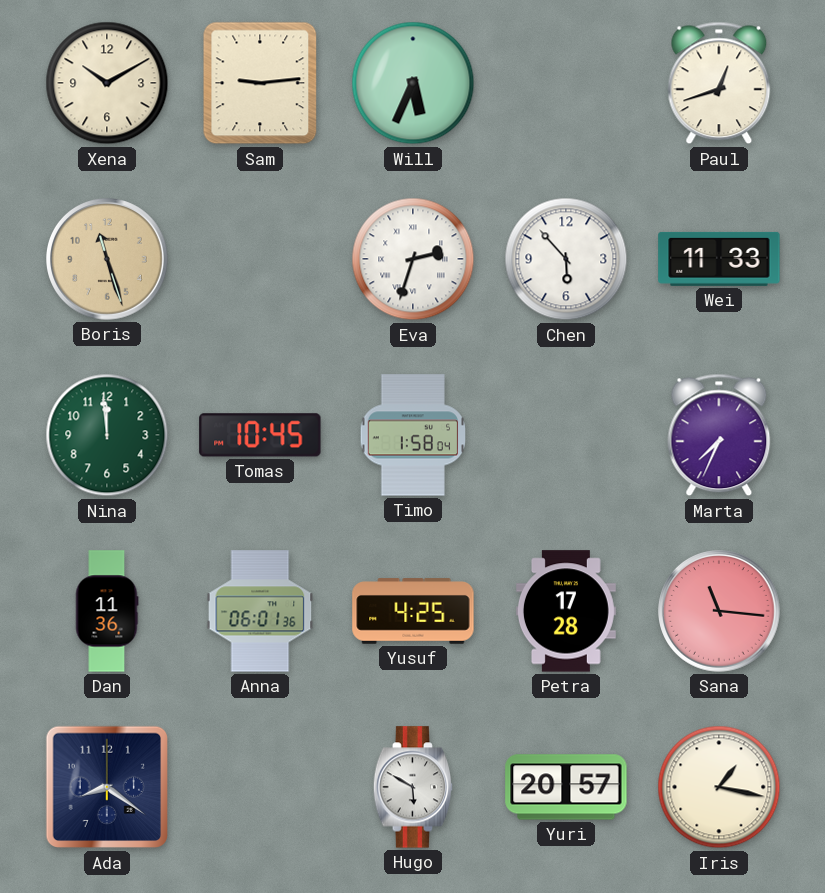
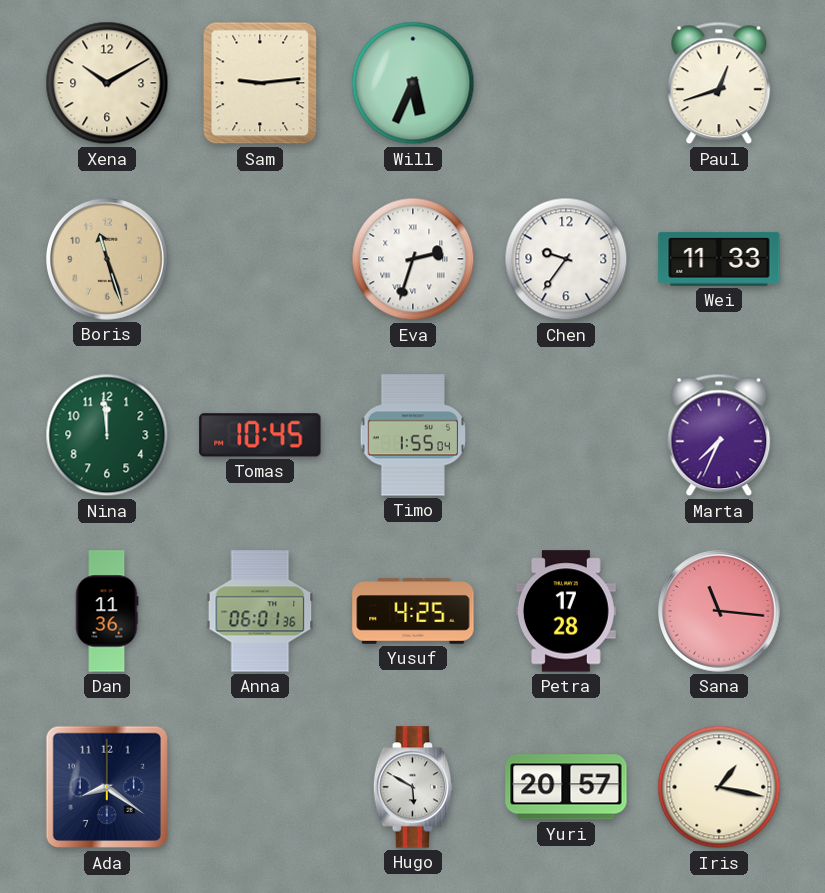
Chen: 5:53 -> 9:36 (566, 259)
Timo: 1:58 -> 1:55 (413, 435)
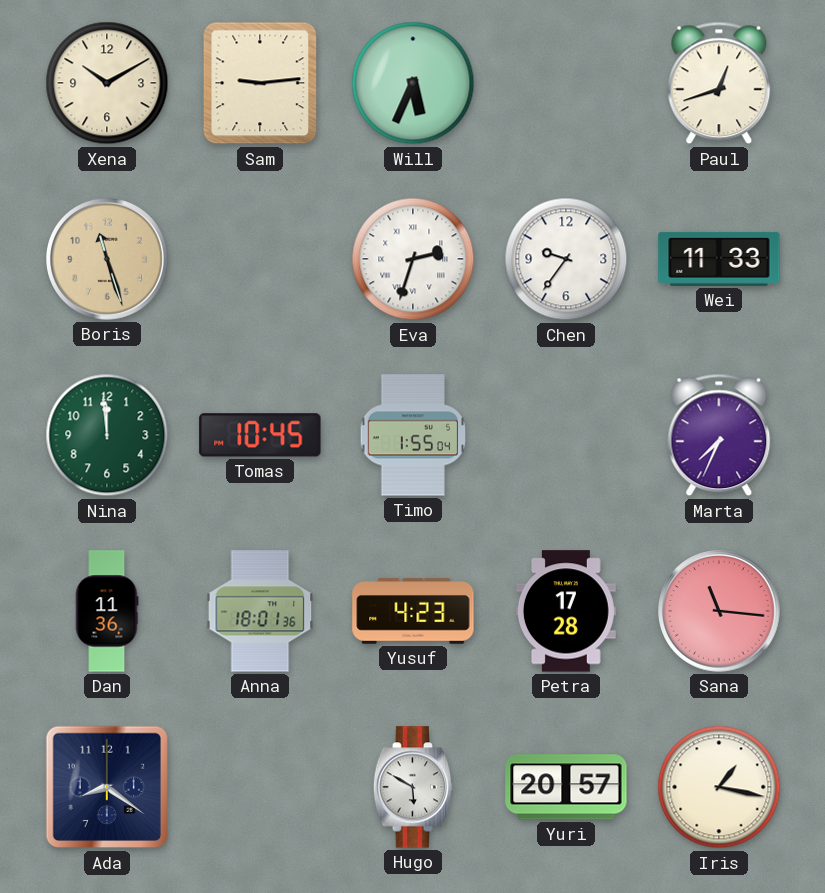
Anna: 06:01 -> 18:01 (260, 611)
Yusuf: 4:25 -> 4:23 (413, 611)
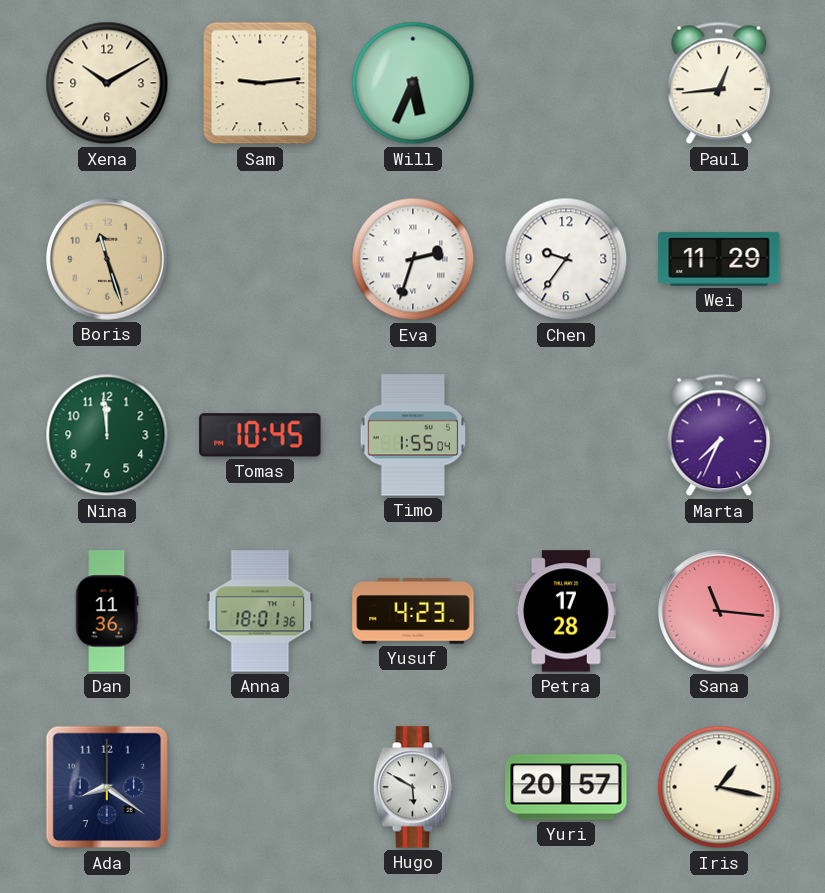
Paul: 12:42 -> 12:44 (719, 83)
Wei: 11:33 -> 11:29 (719, 259)
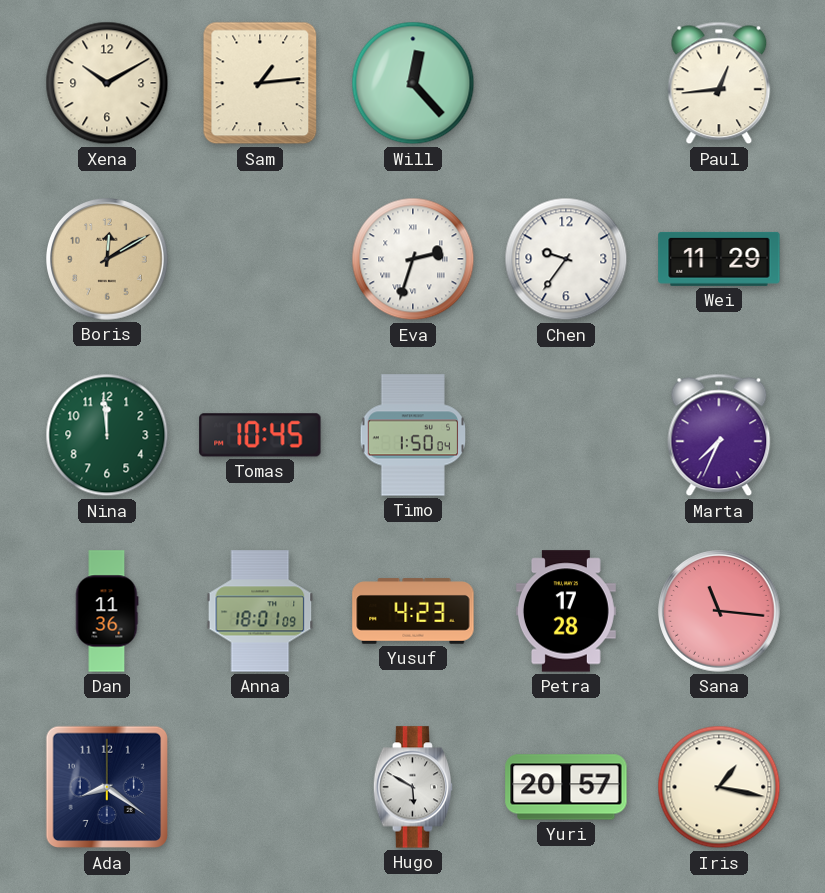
Sam: 9:14 -> 1:14 (260, 83)
Will: 5:34 -> 12:23 (413, 83)
Boris: 11:27 -> 12:10 (108, 260)
Timo: 1:55 -> 1:50 (413, 435)
Anna: 18:01:36 -> 18:01:09 (260, 611)
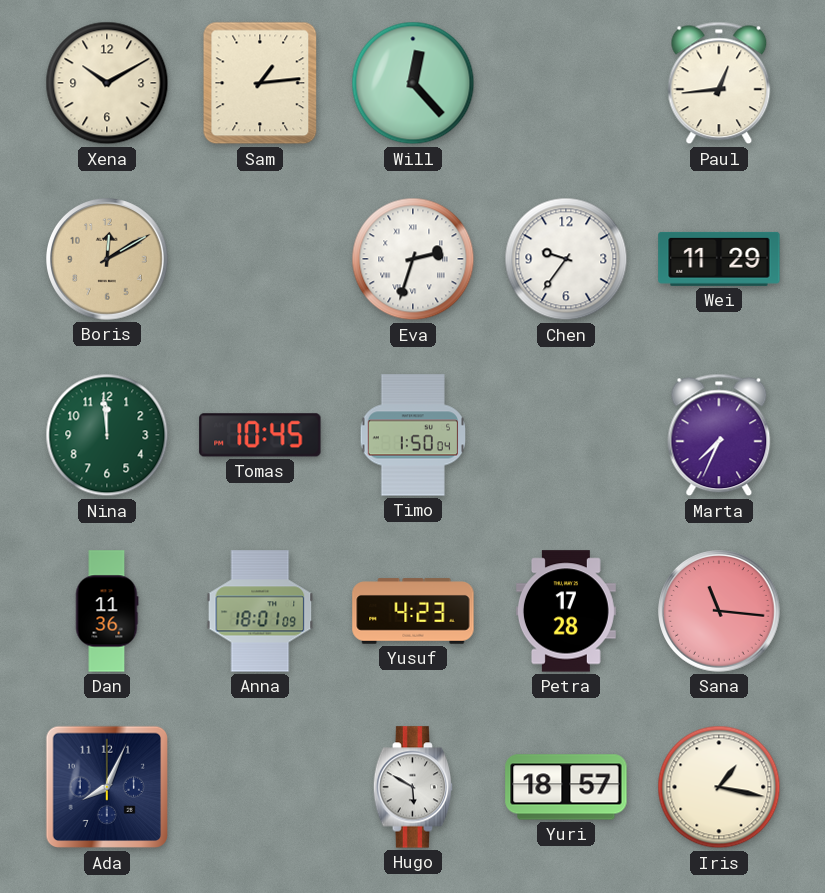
Ada: 8:21 -> 8:04 (107, 787)
Yuri: 20:57 -> 18:57 (566, 787)
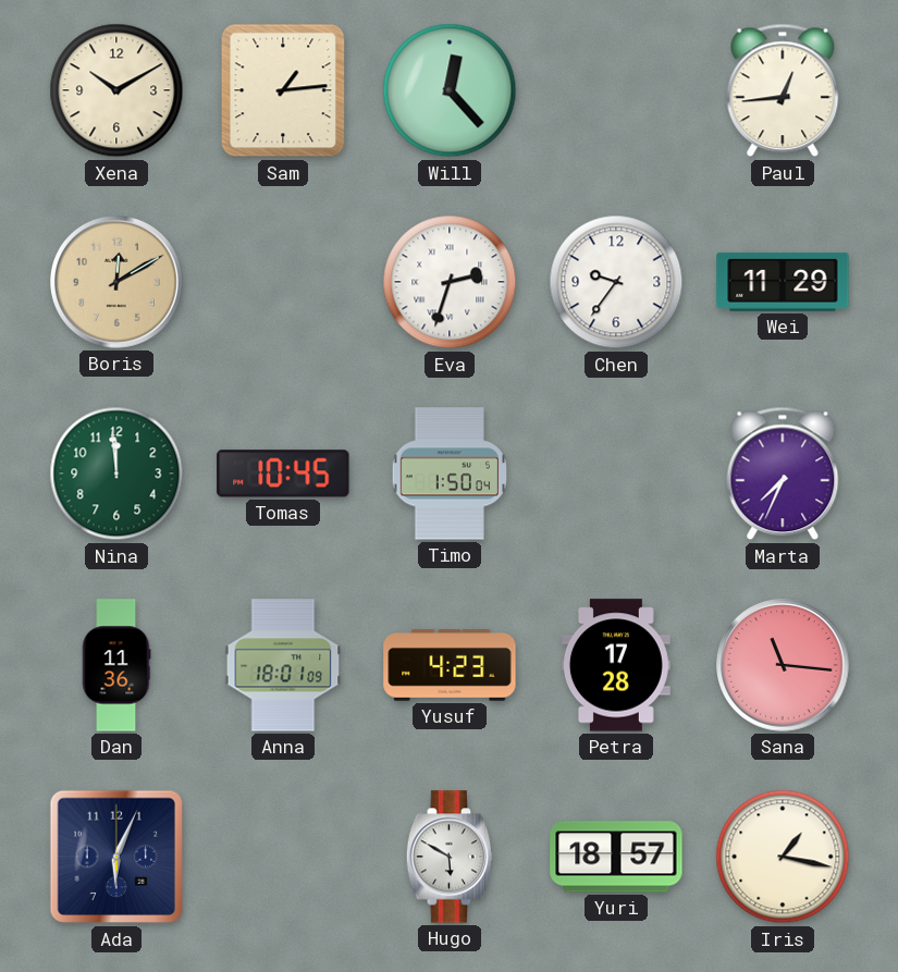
Ada: 8:04 -> 6:04 (116, 857)
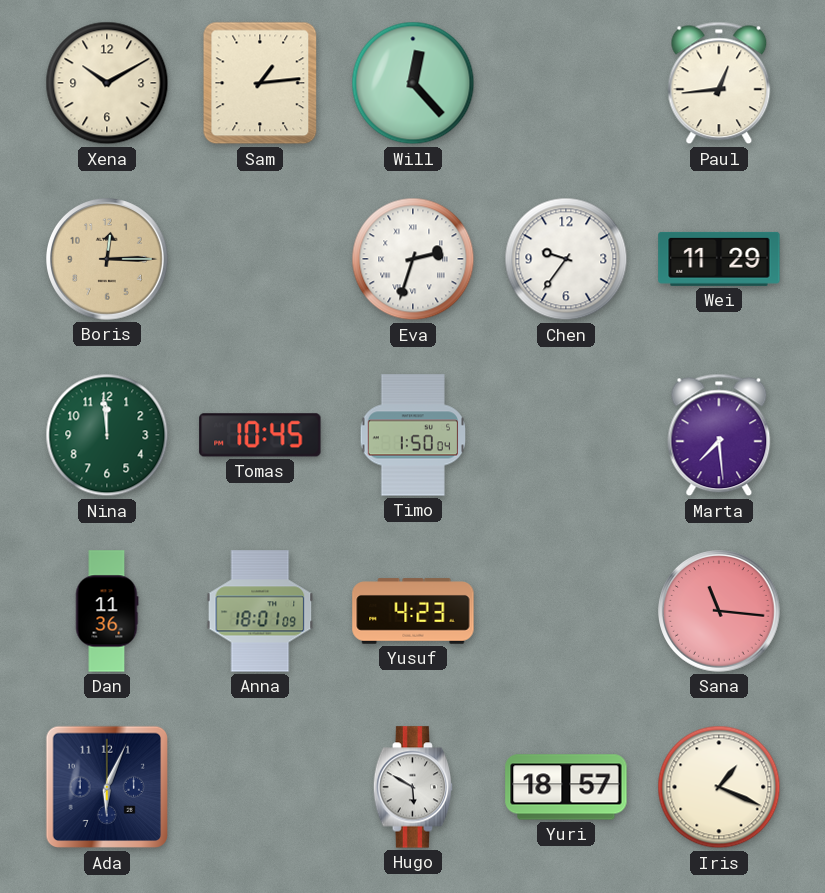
Boris: 12:10 -> 12:15 (108, 260)
Marta: 7:34 -> 7:29 (719, 435)
Petra: 17:28 -> none (616, 665)
Iris: 1:17 -> 1:19 (719, 787)
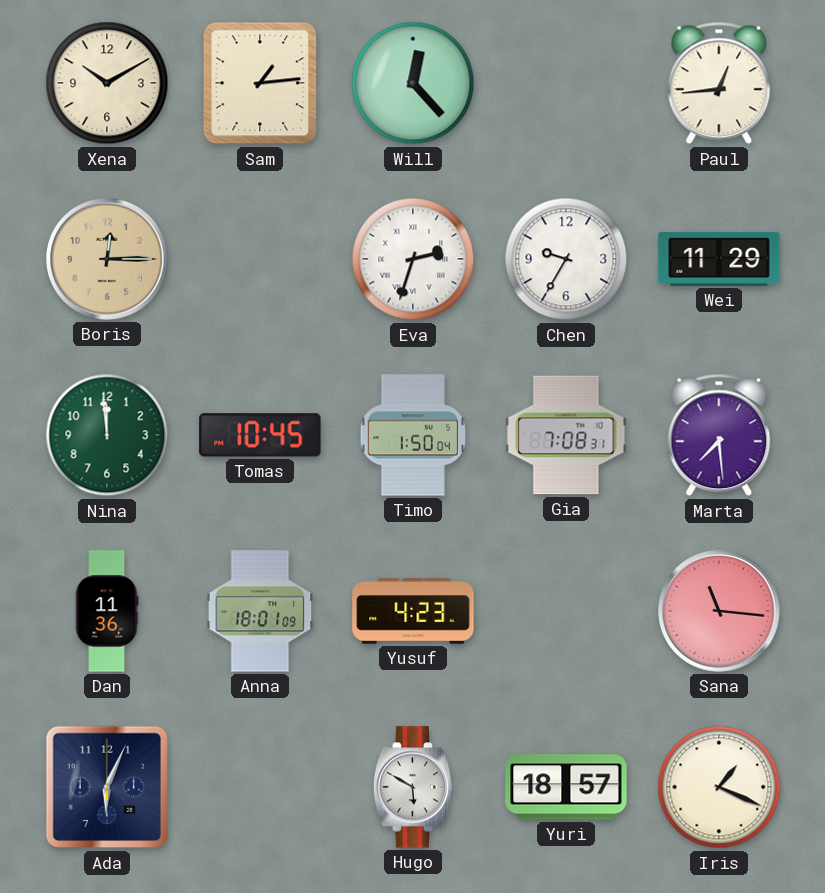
Chen: 9:36 -> 9:35 (566, 259)
Gia: none -> 7:08 (566, 435)
